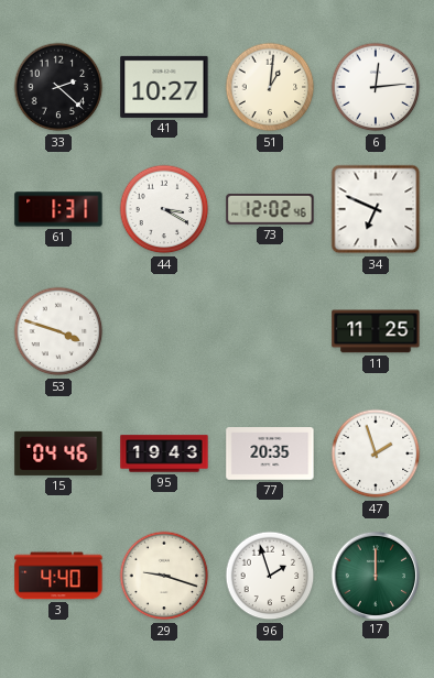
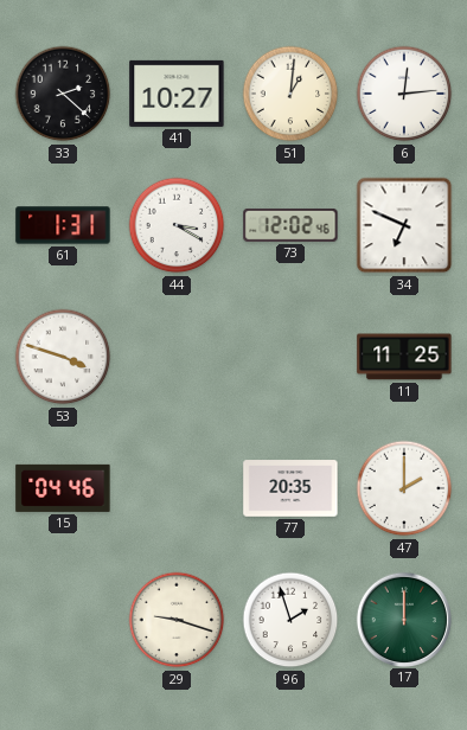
95: 19:43 -> none (164, 453)
47: 1:57 -> 2:00 (404, 488)
3: 4:40 -> none (58, 576)
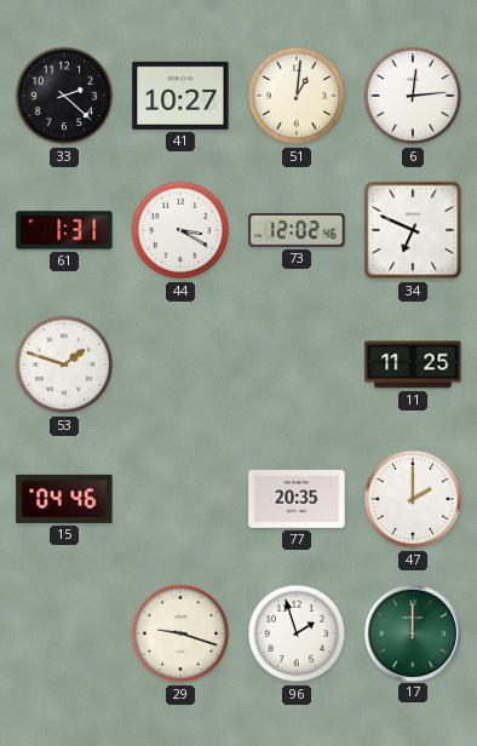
53: 3:48 -> 1:48 (64, 365)
